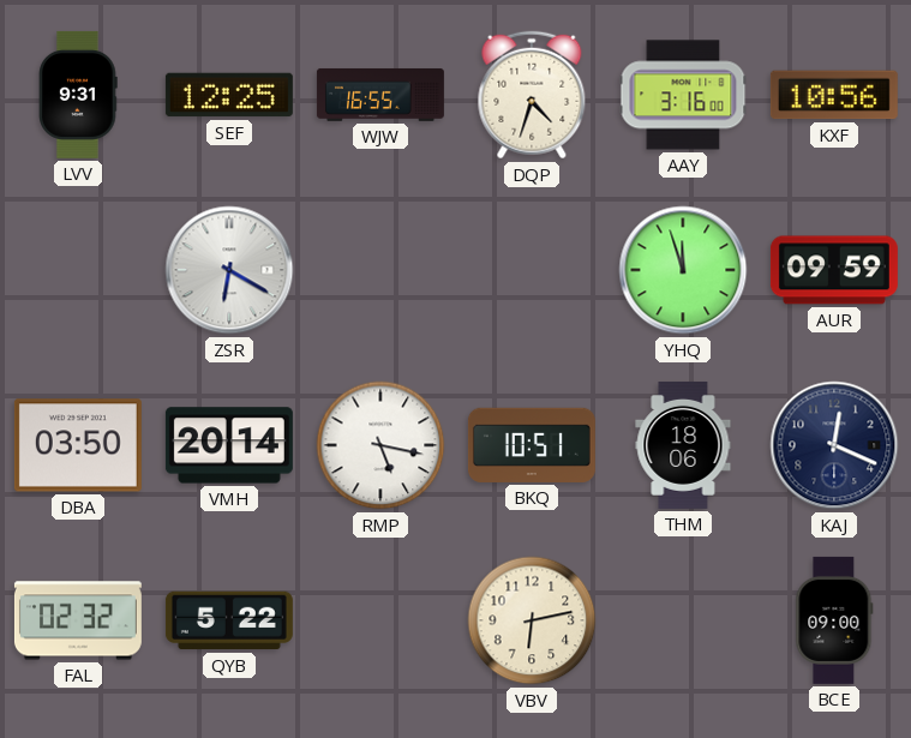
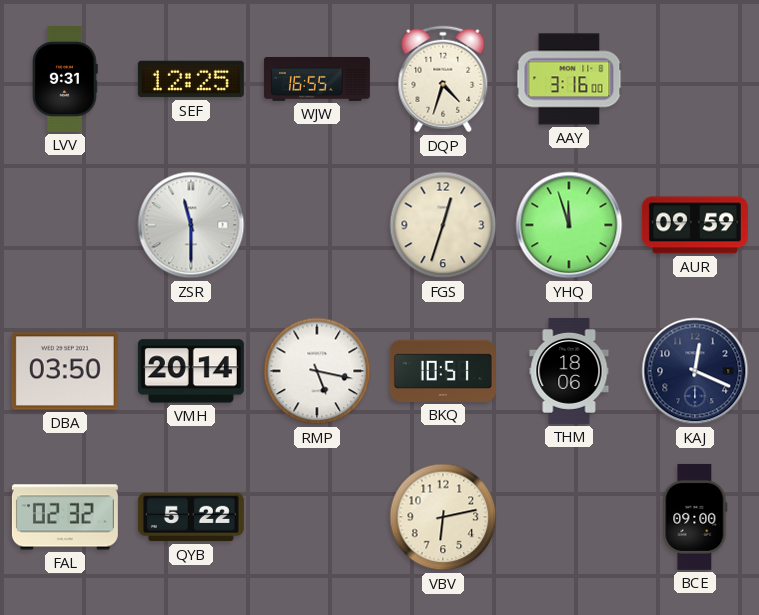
KXF: 10:56 -> none (834, 95)
ZSR: 6:20 -> 11:30 (191, 225)
FGS: none -> 12:33 (443, 225)
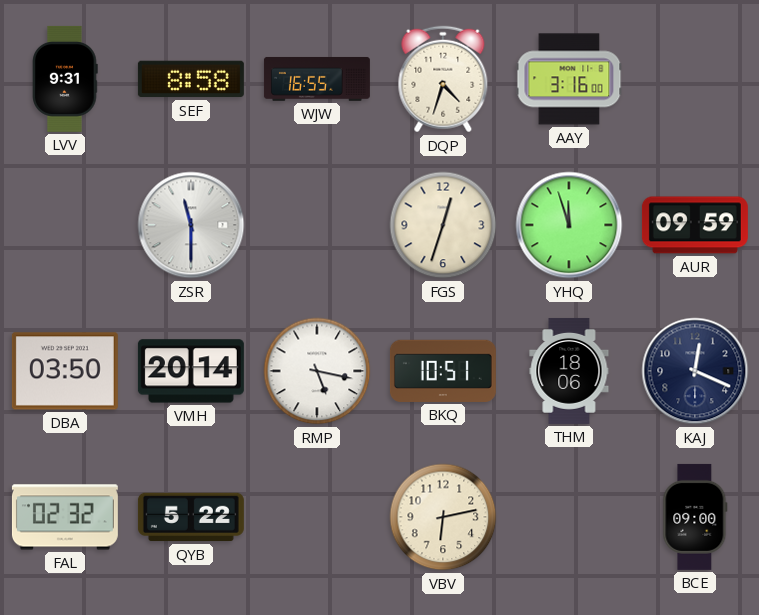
SEF: 12:25 -> 8:58 (191, 79)
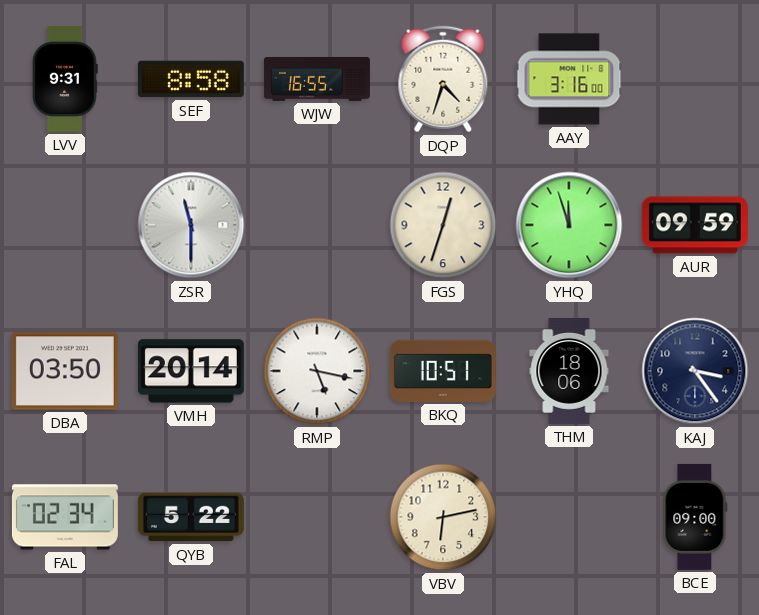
KAJ: 12:19 -> 3:24 (695, 371)
FAL: 02:32 -> 02:34 (65, 517)
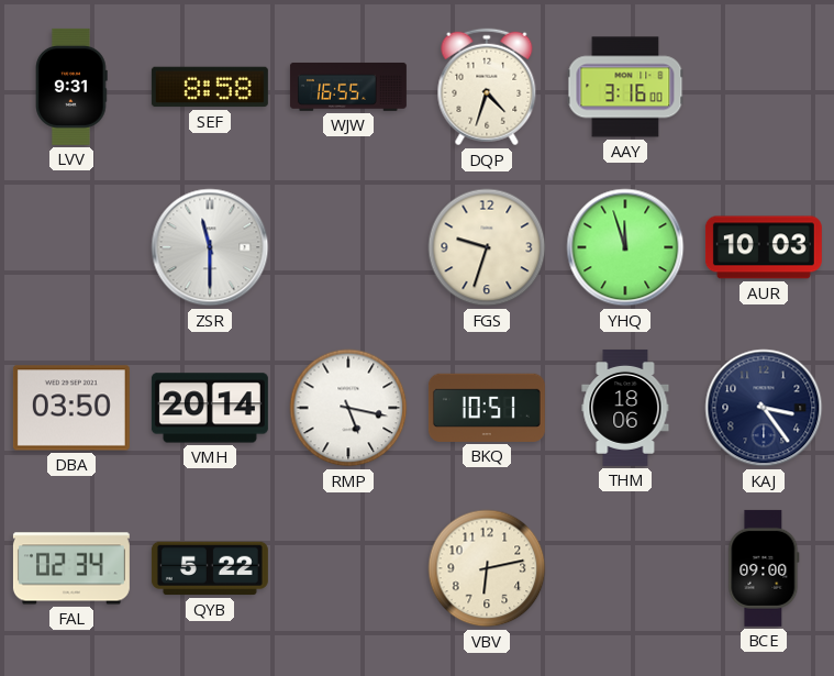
FGS: 12:33 -> 9:33 (487, 247)
AUR: 09:59 -> 10:03 (764, 247)
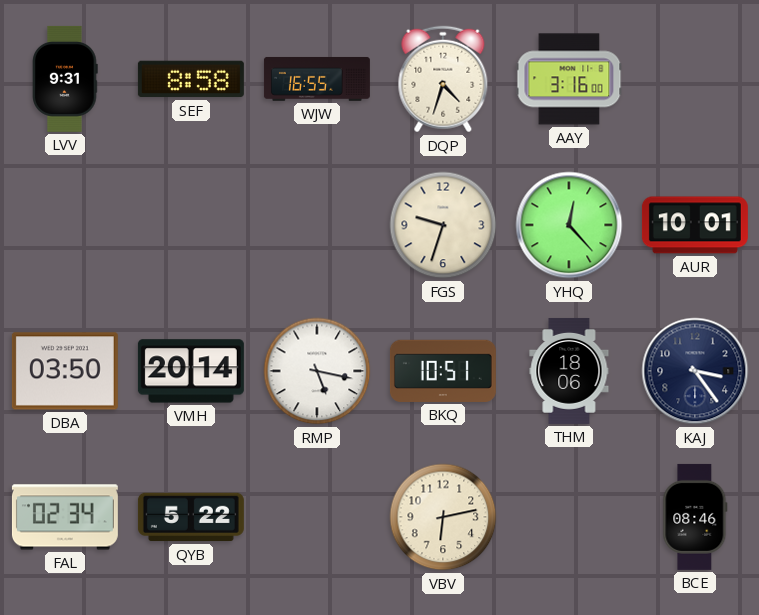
ZSR: 11:30 -> none (210, 247)
YHQ: 11:57 -> 12:23 (569, 225)
AUR: 10:03 -> 10:01 (695, 225)
BCE: 09:00 -> 08:46 (695, 517)
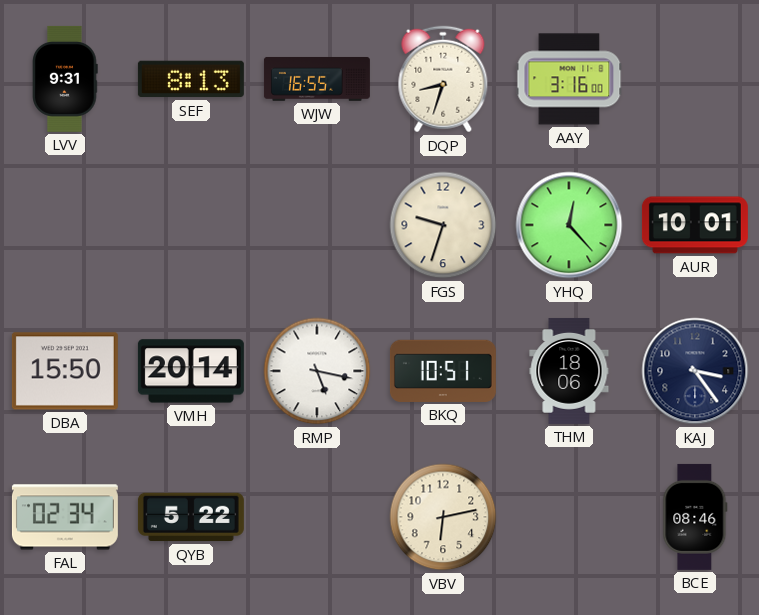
SEF: 8:58 -> 8:13 (191, 79)
DQP: 4:33 -> 8:33 (443, 79)
DBA: 03:50 -> 15:50 (65, 371)
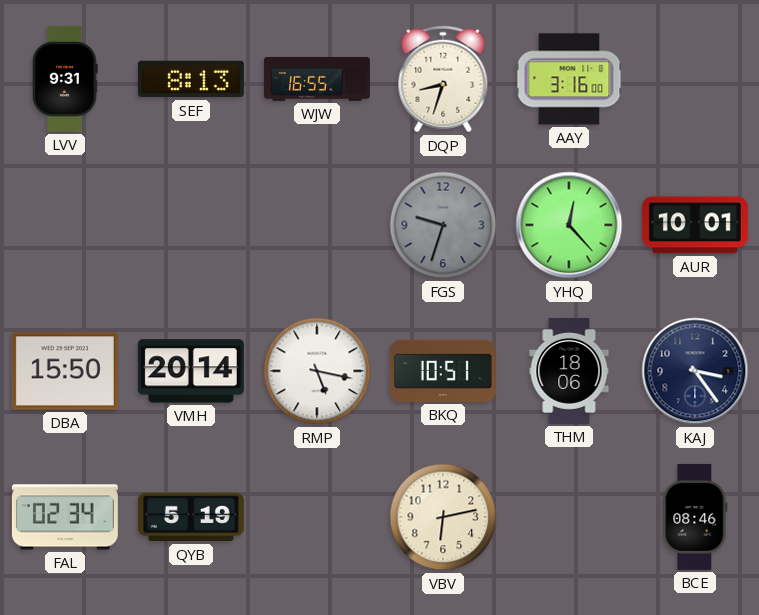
FGS dial: cream -> grey (443, 225)
QYB: 5:22 -> 5:19 (191, 517)
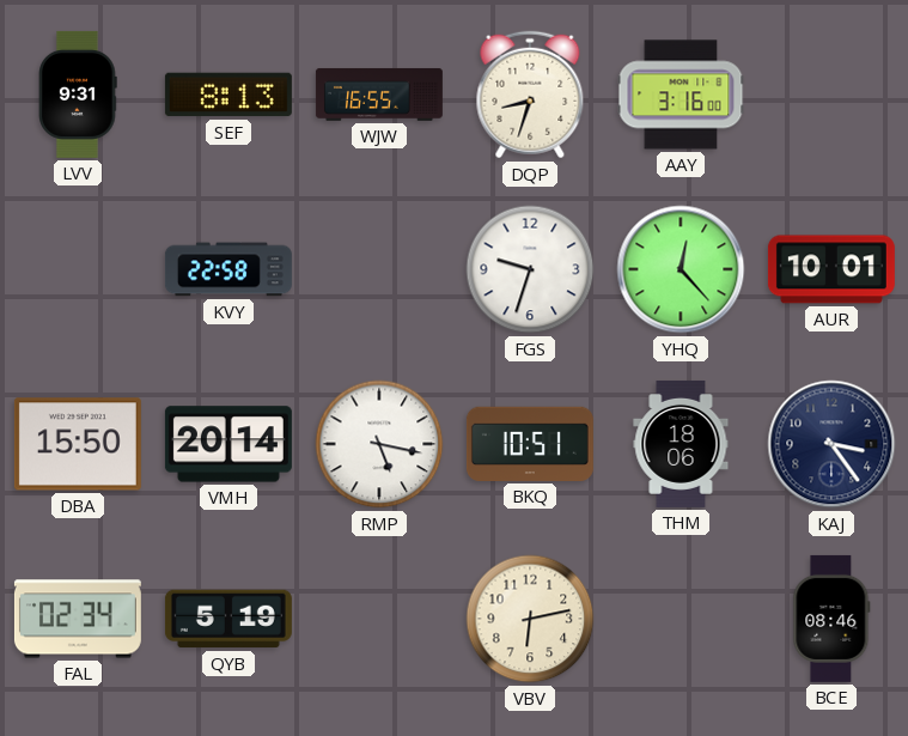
KVY: none -> 22:58 (228, 269)
FGS dial: grey -> white (530, 269)
